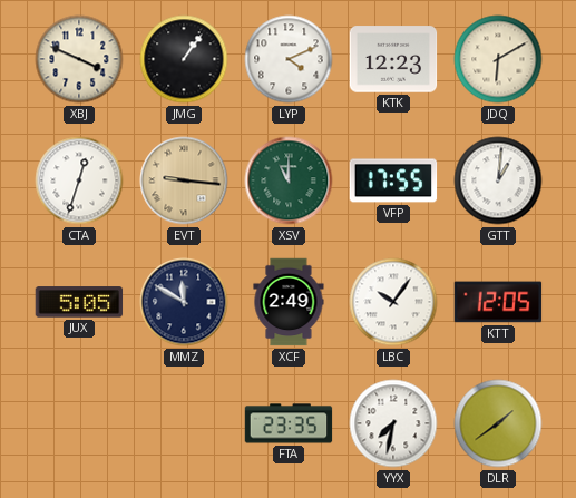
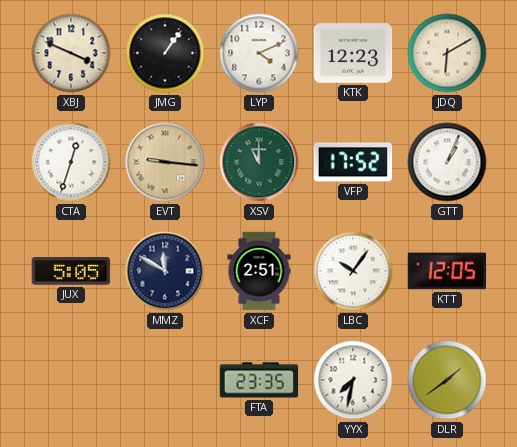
VFP: 17:55 -> 17:52 (353, 162)
GTT: 1:01 -> 1:04 (447, 162)
XCF: 2:49 -> 2:51 (259, 271)
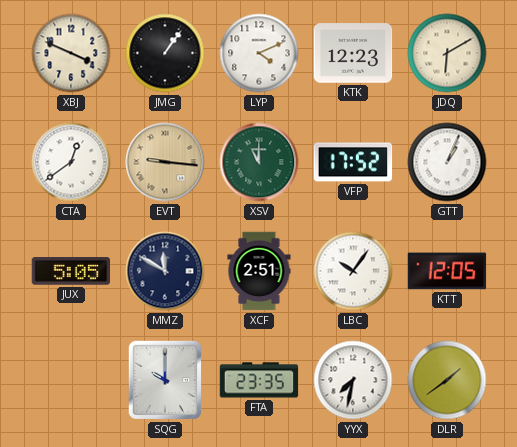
CTA: 12:33 -> 12:39 (71, 162)
SQG: none -> 10:00 (164, 380)
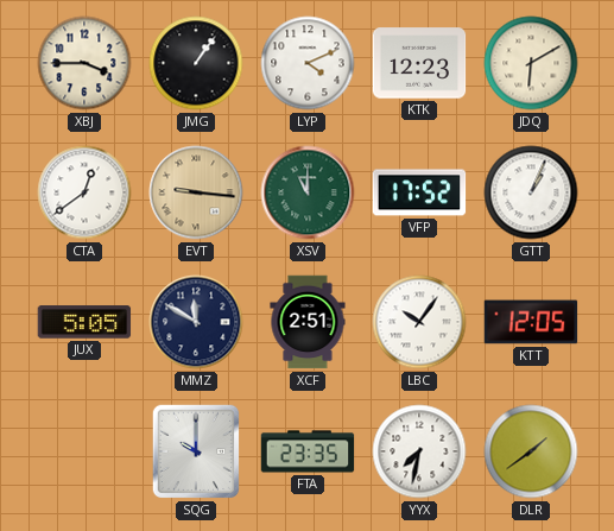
XBJ: 3:49 -> 3:45 (84, 63)
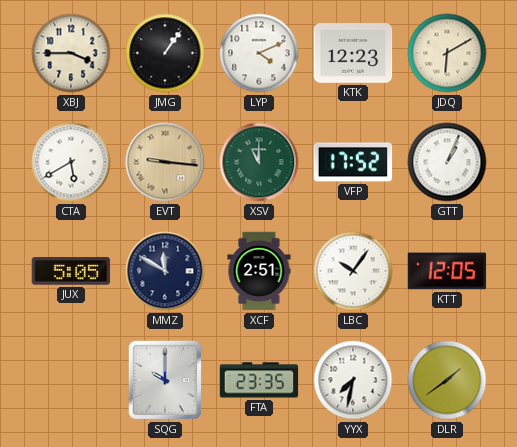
CTA: 12:39 -> 5:40 (71, 162)
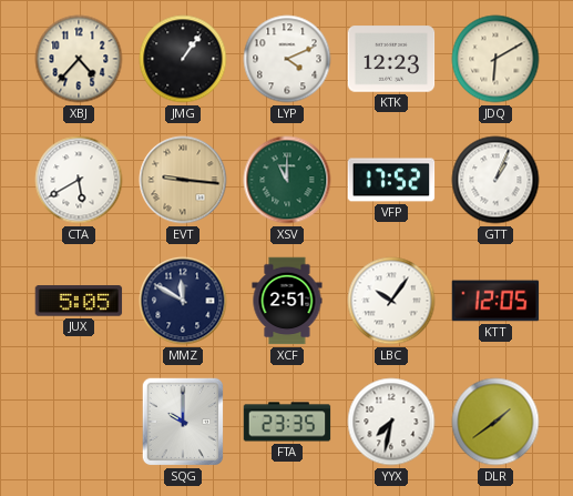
XBJ: 3:45 -> 4:37 (79, 59)
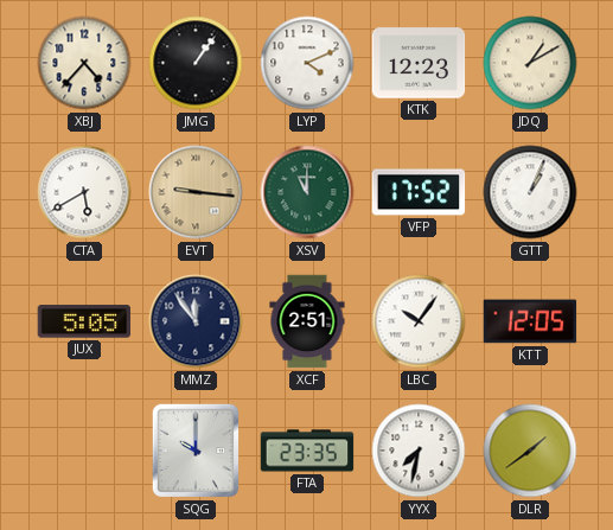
JDQ: 6:10 -> 1:10 (530, 63)
MMZ: 11:50 -> 11:54 (196, 321)
